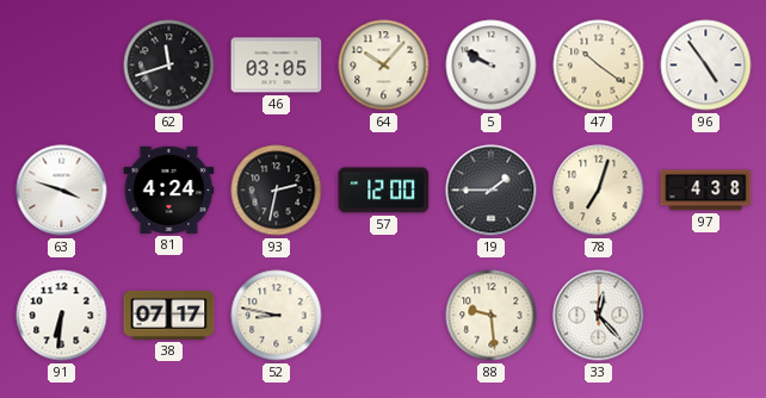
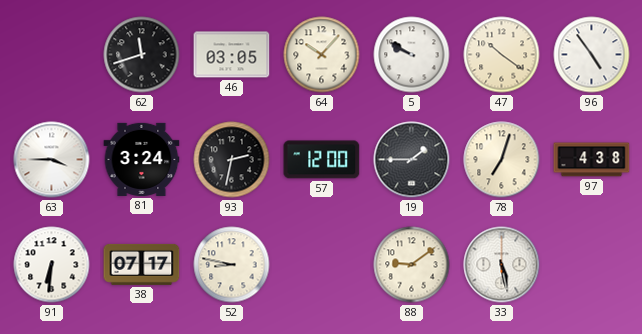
63: 3:48 -> 3:45 (52, 160)
81: 4:24 -> 3:24 (142, 159)
88: 9:29 -> 9:09 (412, 265)
33: 12:23 -> 5:28 (502, 265)
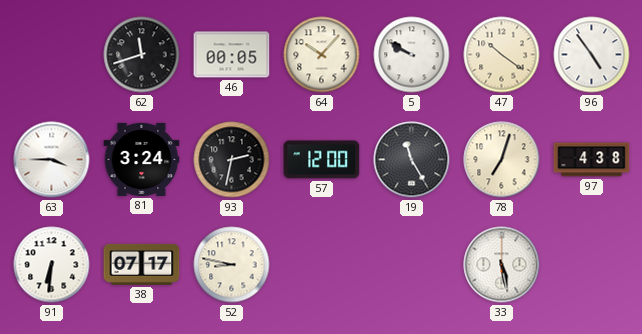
46: 03:05 -> 00:05 (232, 55)
19: 1:45 -> 11:25 (412, 160)
88: 9:09 -> none (412, 265)
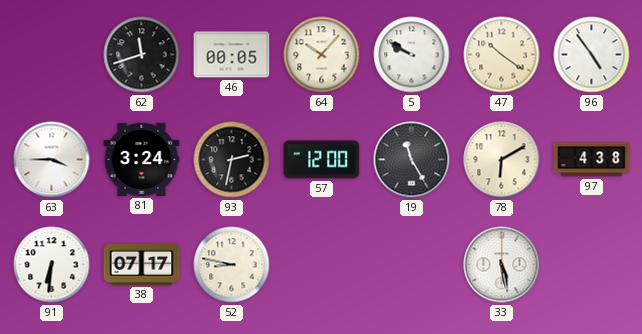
78: 7:03 -> 6:10 (502, 160)
